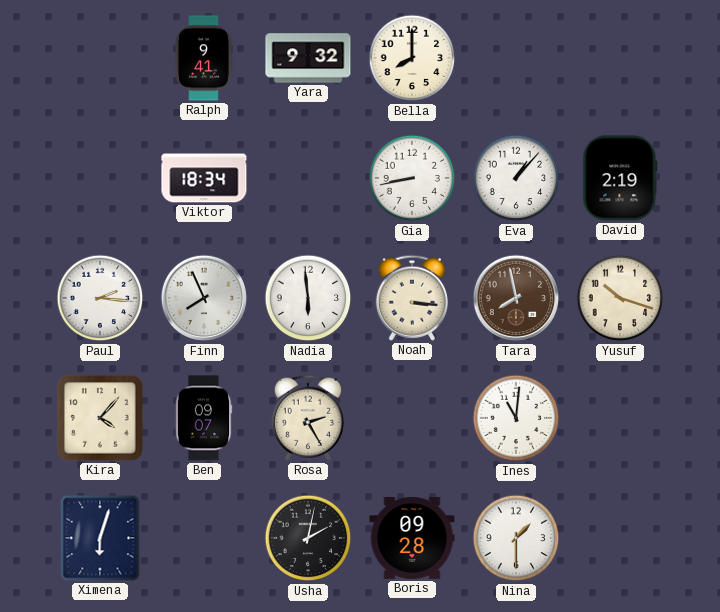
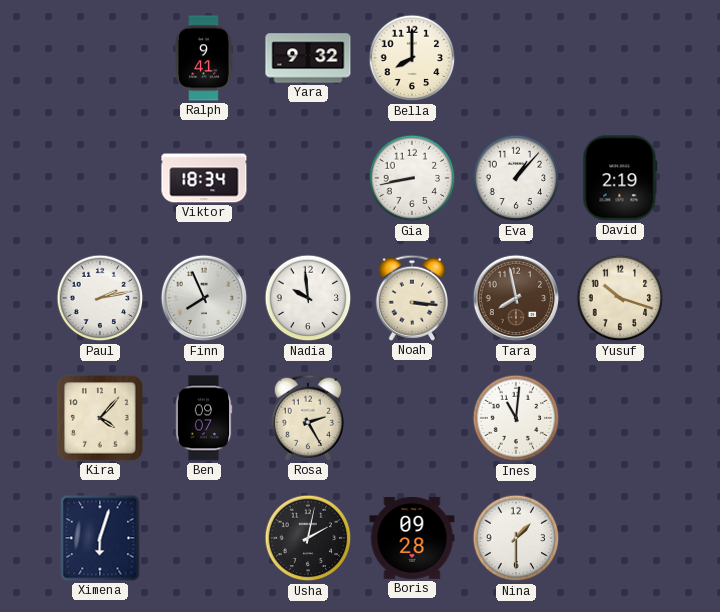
Paul: 2:16 -> 2:13 (100, 298)
Nadia: 5:59 -> 9:59 (308, 298)
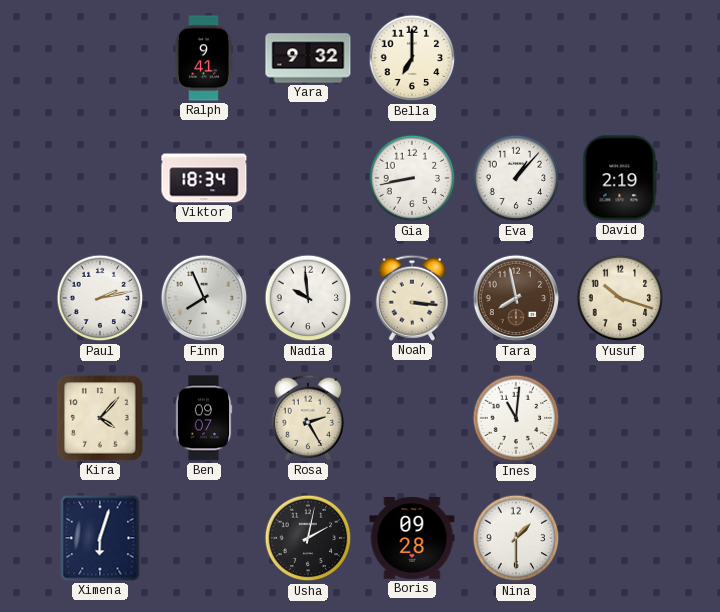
Bella: 8:00 -> 7:00 (412, 58)
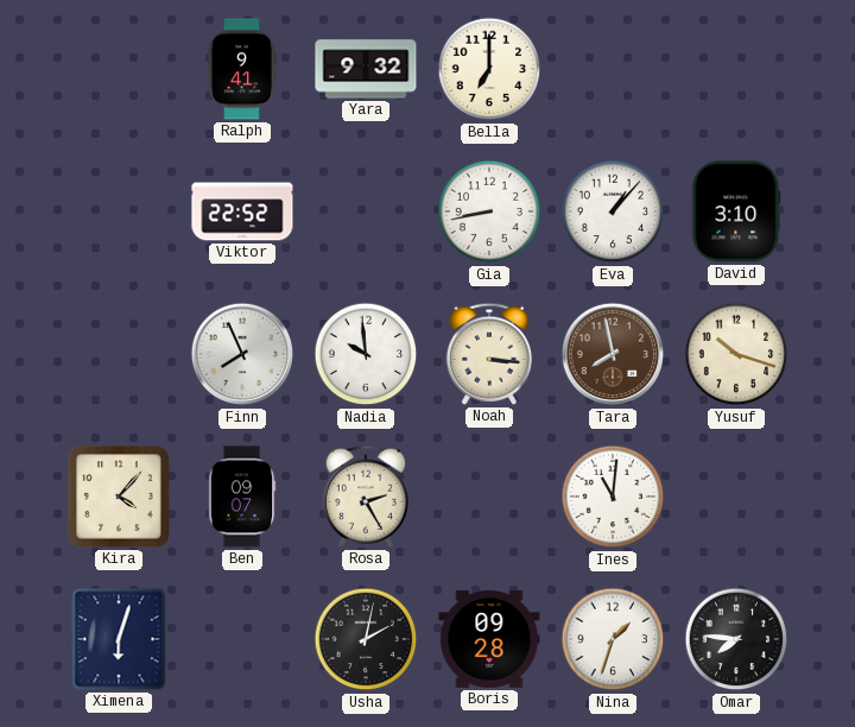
Viktor: 18:34 -> 22:52 (242, 211)
David: 2:19 -> 3:10 (736, 211)
Paul: 2:13 -> none (100, 298)
Nina: 1:30 -> 1:33 (613, 639)
Omar: none -> 7:46 (736, 639)
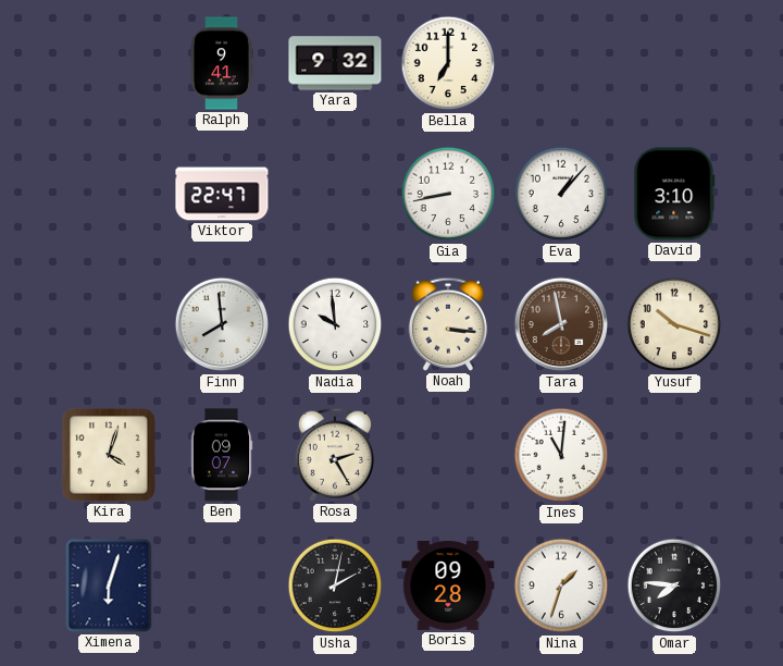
Viktor: 22:52 -> 22:47 (222, 194)
Finn: 7:56 -> 7:59 (222, 324)
Kira: 4:07 -> 4:03 (109, 455)
